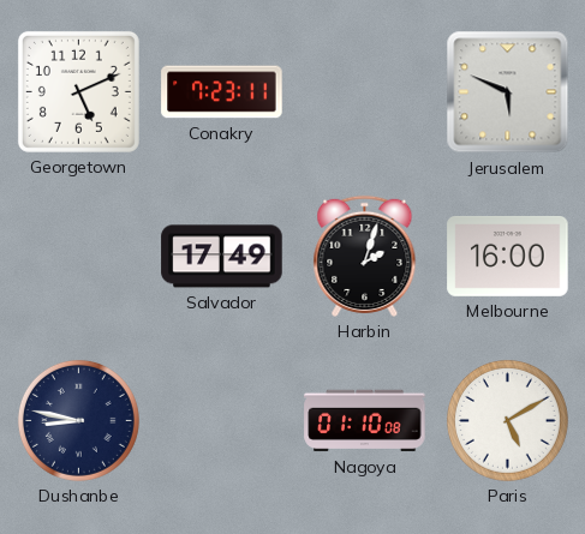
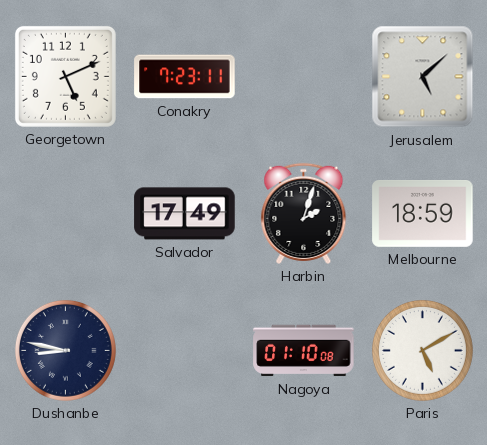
Jerusalem: 5:49 -> 5:08 (423, 77)
Melbourne: 16:00 -> 18:59 (423, 213)
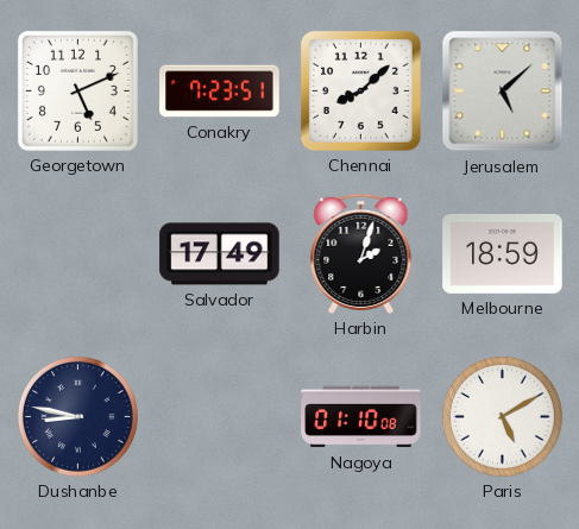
Conakry: 7:23:11 -> 7:23:51 (220, 92)
Chennai: none -> 8:08 (360, 90)
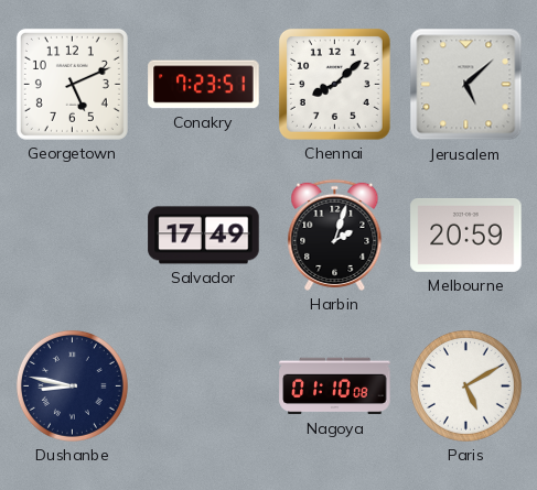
Melbourne: 18:59 -> 20:59 (466, 235)
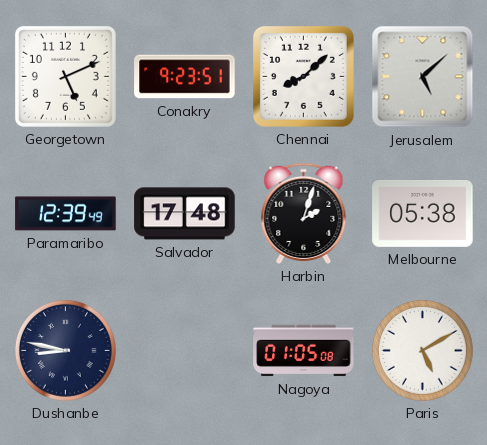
Conakry: 7:23 -> 9:23 (185, 77)
Paramaribo: none -> 12:39 (66, 214)
Salvador: 17:49 -> 17:48 (185, 214)
Melbourne: 20:59 -> 05:38 (423, 213)
Nagoya: 01:10 -> 01:05 (304, 351)
